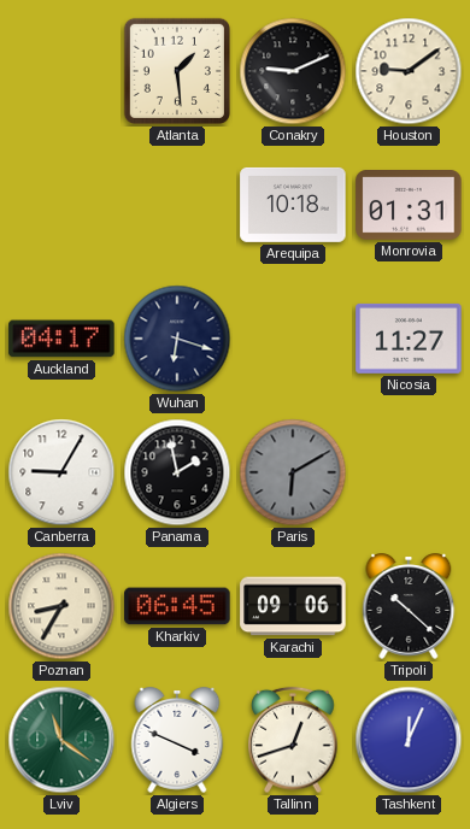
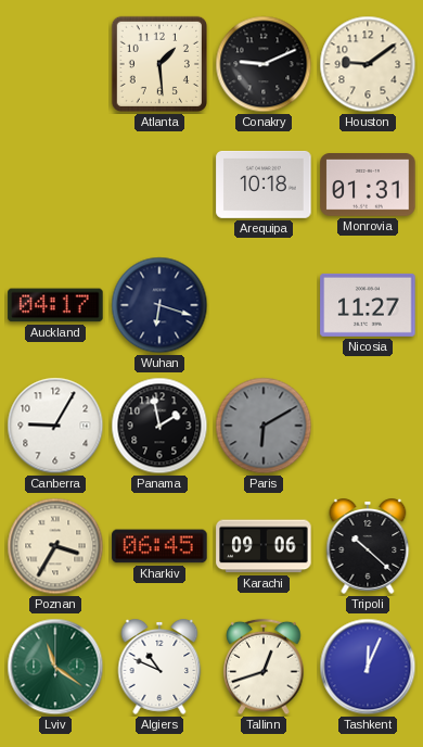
Poznan: 8:35 -> 3:35 (55, 546)
Algiers: 3:49 -> 10:49 (159, 667)
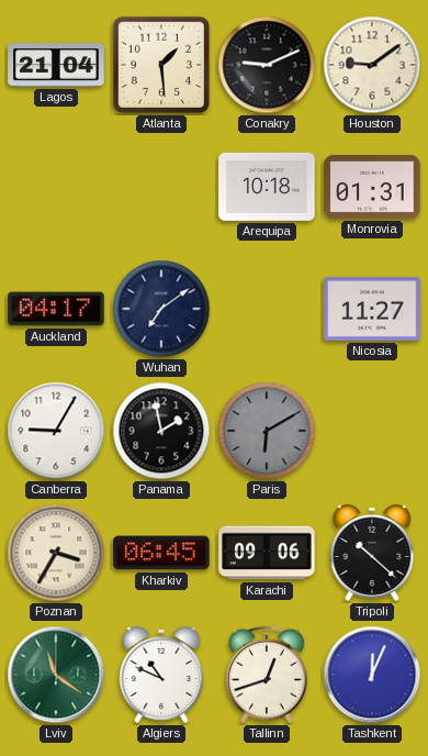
Lagos: none -> 21:04 (56, 65)
Wuhan: 6:18 -> 7:09 (161, 309)
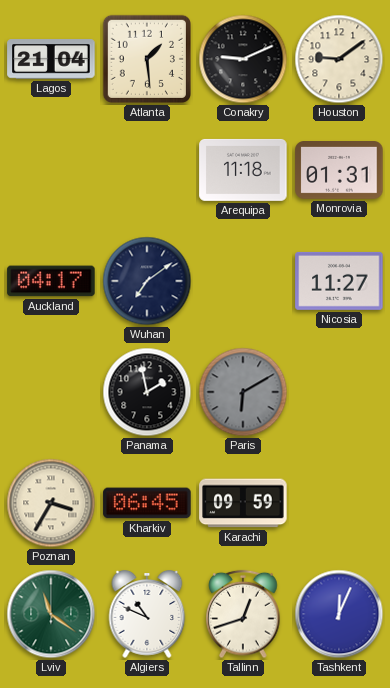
Arequipa: 10:18 -> 11:18 (243, 170)
Canberra: 9:05 -> none (56, 431)
Karachi: 09:06 -> 09:59 (243, 503)
Tripoli: 10:22 -> none (372, 553)
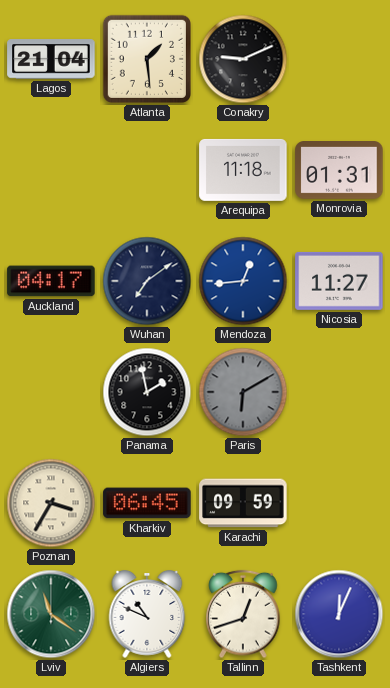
Houston: 9:09 -> none (339, 59)
Mendoza: none -> 12:44 (243, 281)
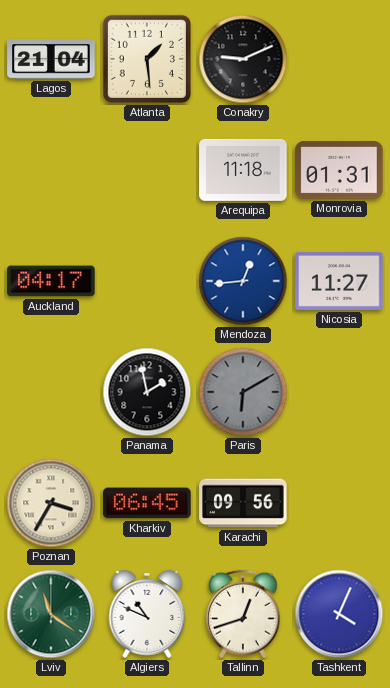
Wuhan: 7:09 -> none (147, 281)
Karachi: 09:59 -> 09:56 (243, 503)
Tashkent: 12:04 -> 4:04 (339, 614)
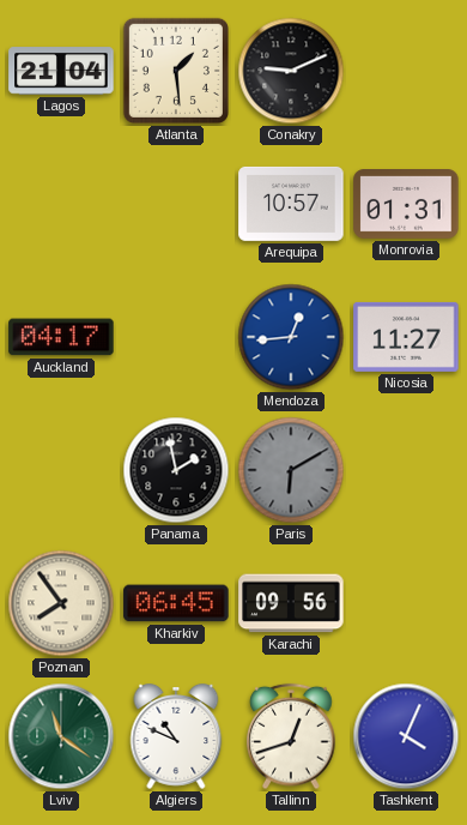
Arequipa: 11:18 -> 10:57 (291, 204)
Poznan: 3:35 -> 7:54 (61, 603)
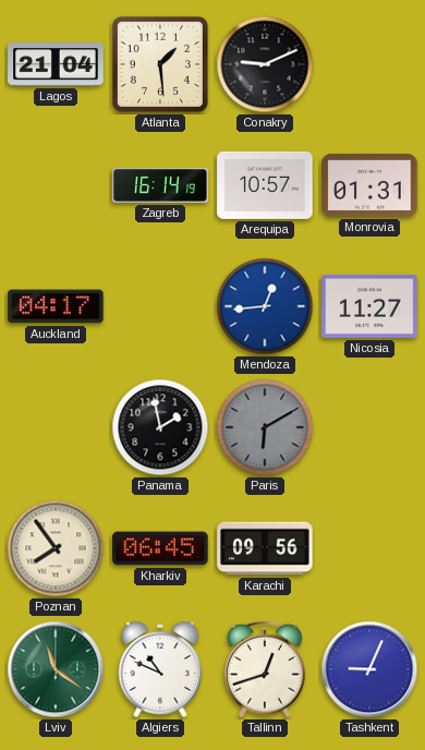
Zagreb: none -> 16:14 (160, 185)
Tashkent: 4:04 -> 9:04 (369, 669)
